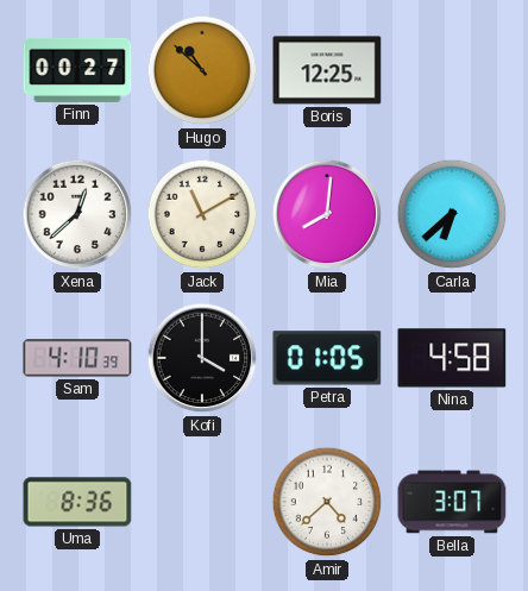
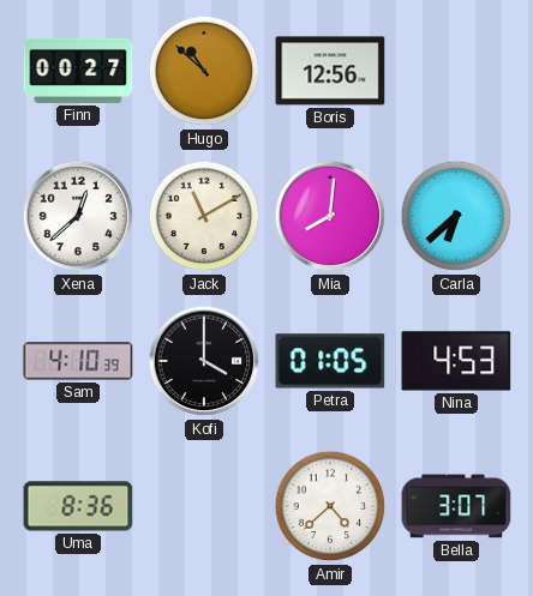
Boris: 12:25 -> 12:56 (330, 71)
Nina: 4:58 -> 4:53 (456, 361)
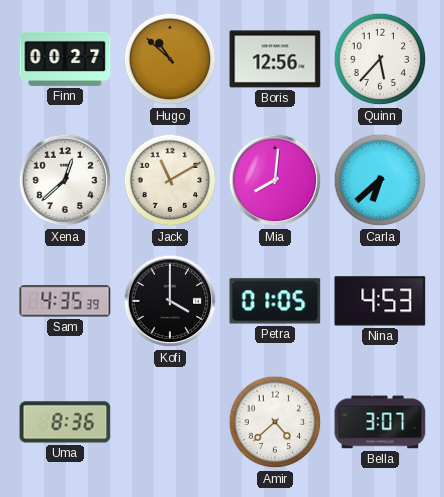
Quinn: none -> 5:37 (380, 59)
Sam: 4:10 -> 4:35 (65, 301)
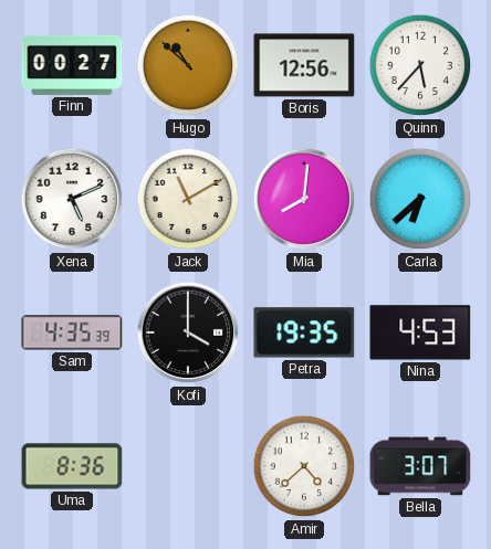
Xena: 12:38 -> 5:11 (72, 199)
Petra: 01:05 -> 19:35 (304, 332)
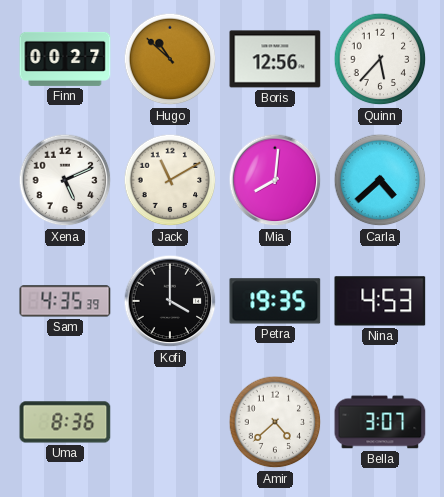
Carla: 6:38 -> 4:38 (380, 180)
